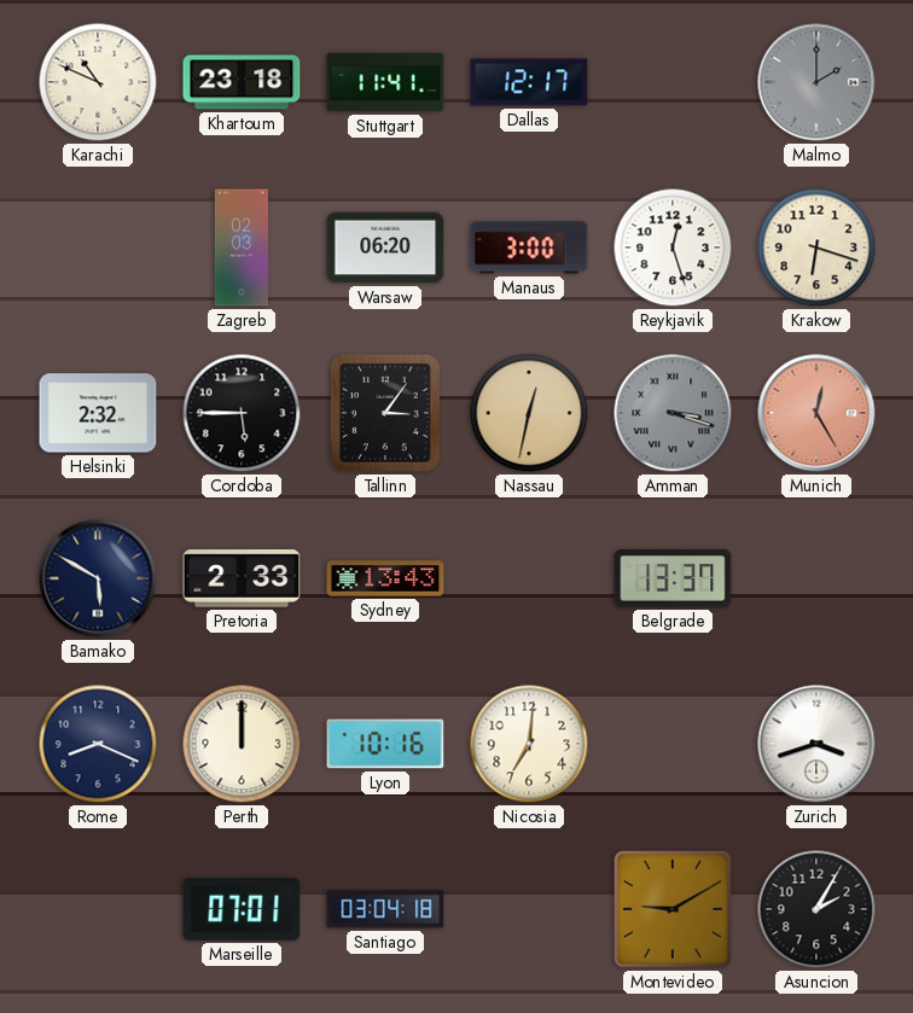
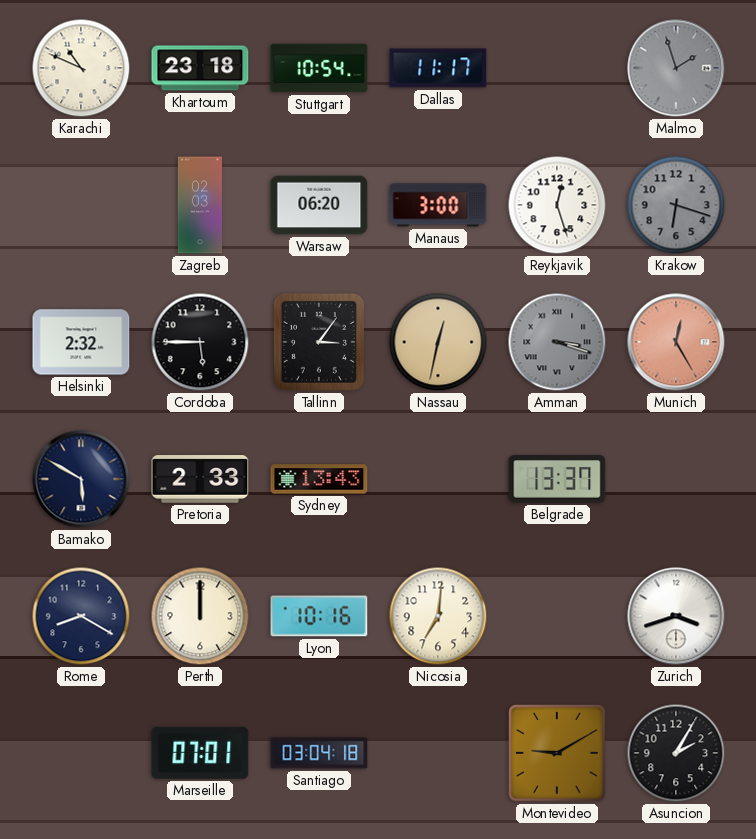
Stuttgart: 11:41 -> 10:54 (319, 68)
Dallas: 12:17 -> 11:17 (438, 68)
Malmo: 2:00 -> 1:57 (676, 68)
Krakow dial: cream -> grey (676, 205)
Rome: 8:19 -> 8:20 (81, 616)
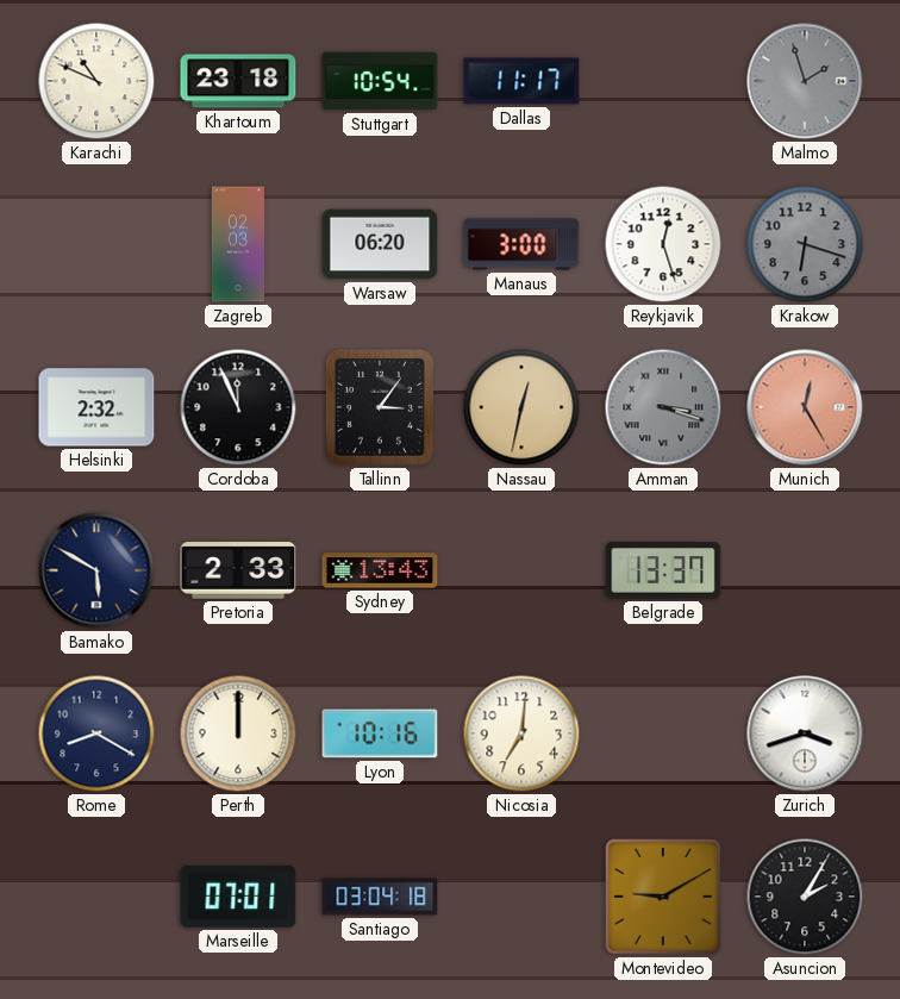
Cordoba: 5:45 -> 11:56 (238, 407)
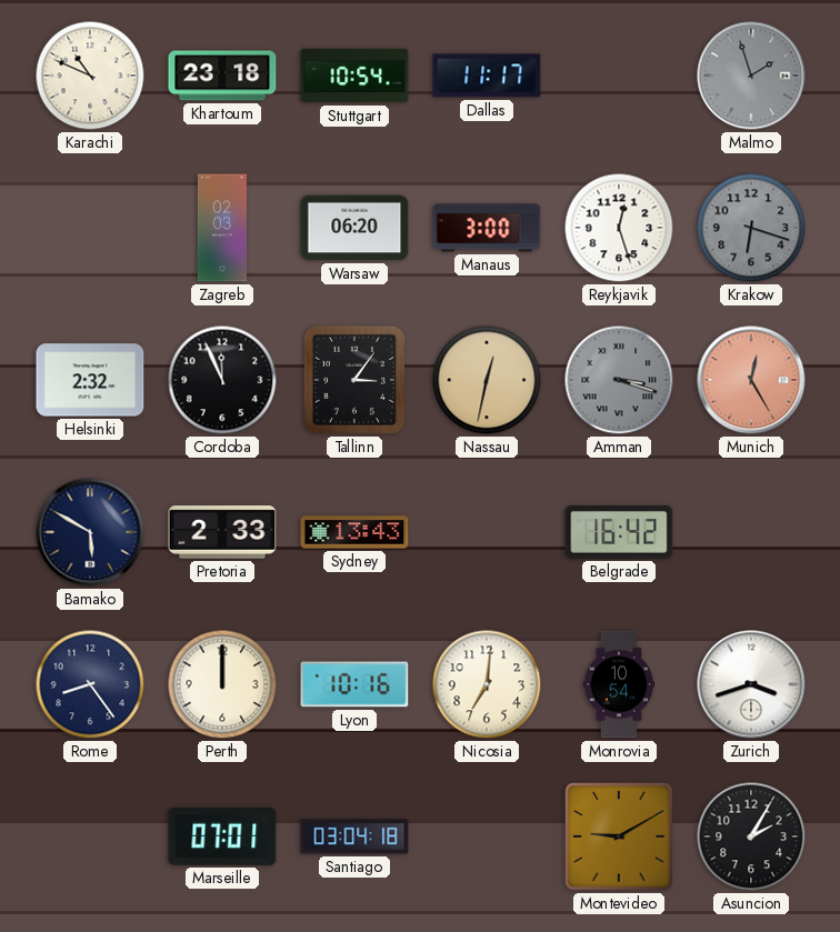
Belgrade: 13:37 -> 16:42 (619, 532)
Rome: 8:20 -> 8:24 (90, 684)
Monrovia: none -> 10:54 (618, 684)
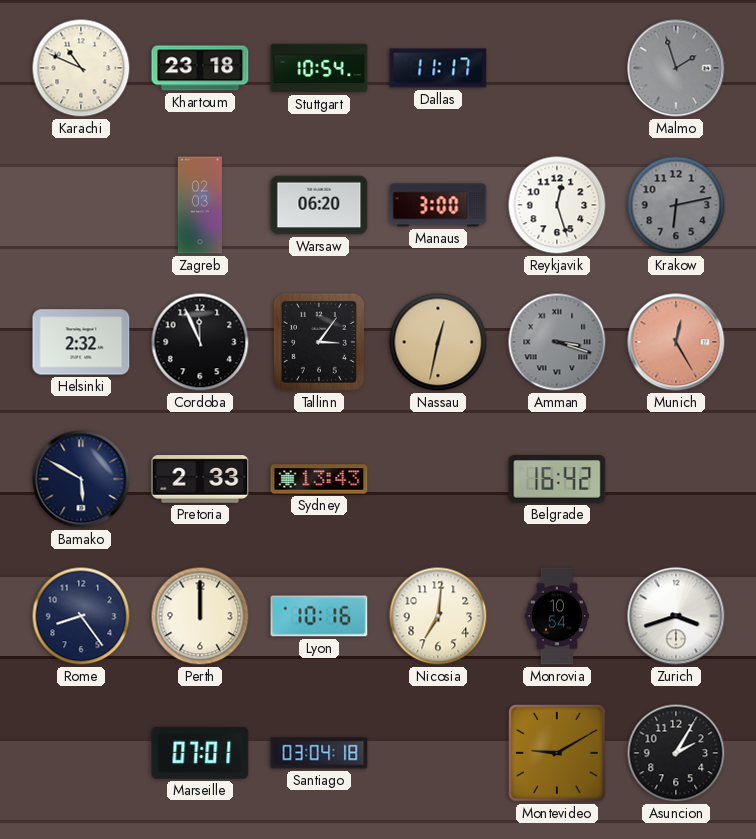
Krakow: 6:18 -> 6:13 (676, 205)
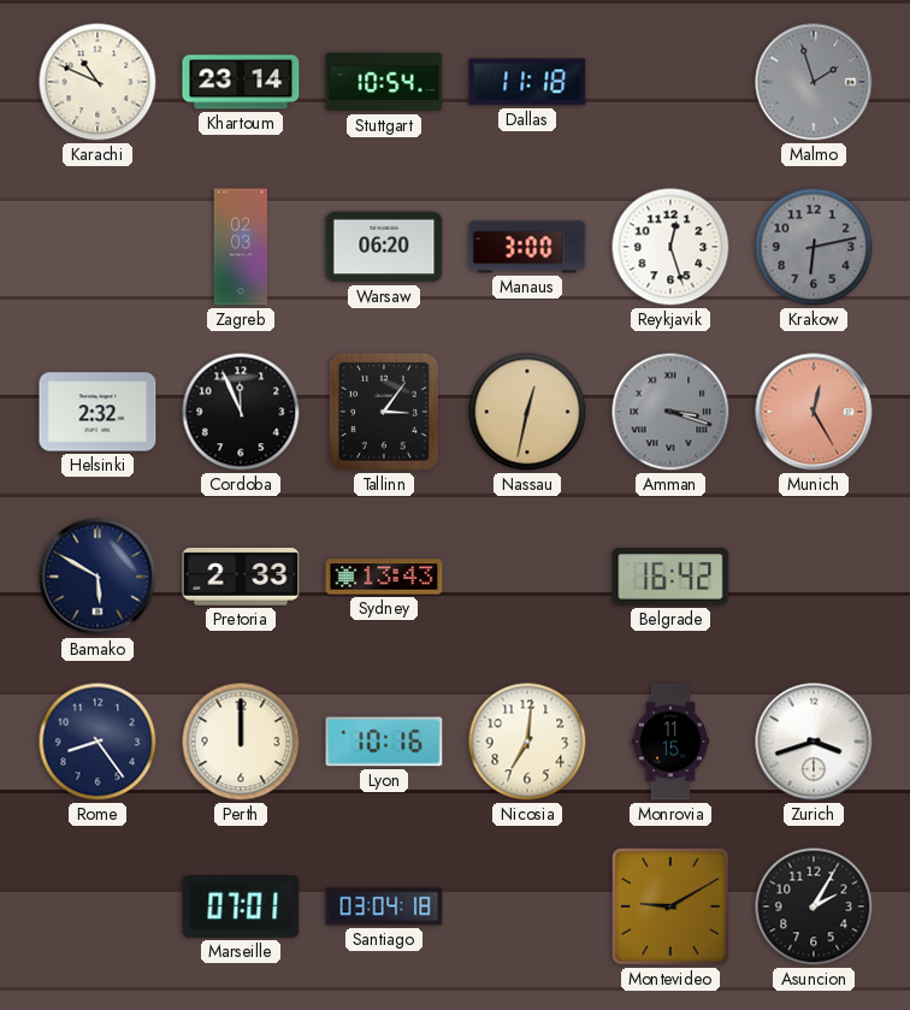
Khartoum: 23:18 -> 23:14 (241, 82)
Dallas: 11:17 -> 11:18 (527, 82)
Monrovia: 10:54 -> 11:15 (669, 742)
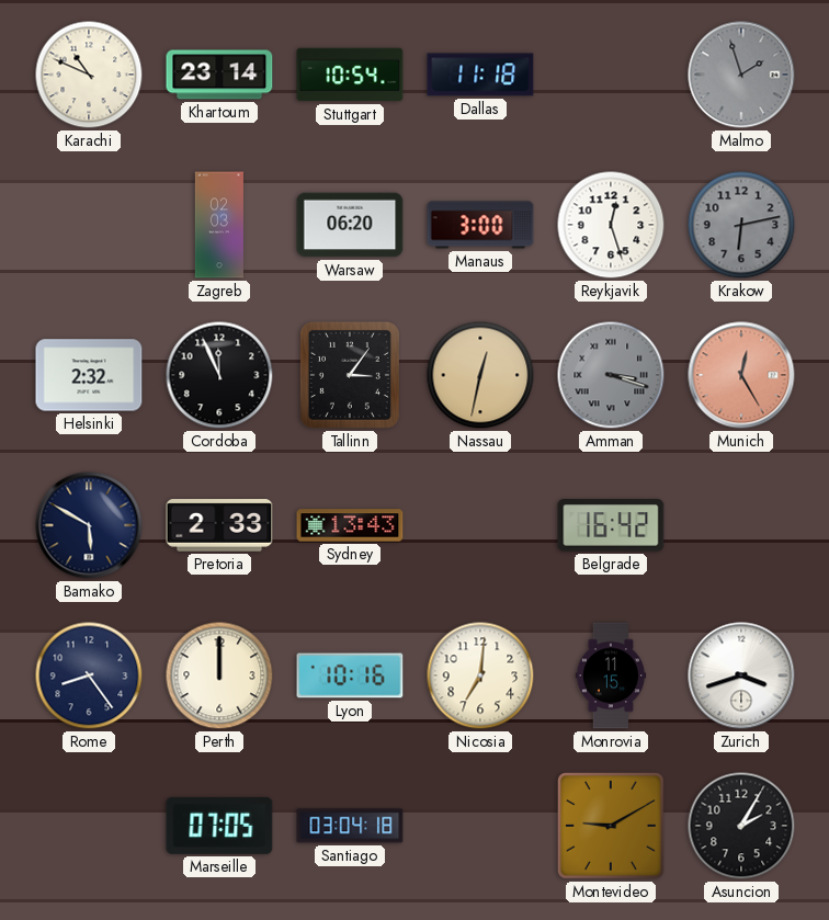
Marseille: 07:01 -> 07:05 (219, 826)
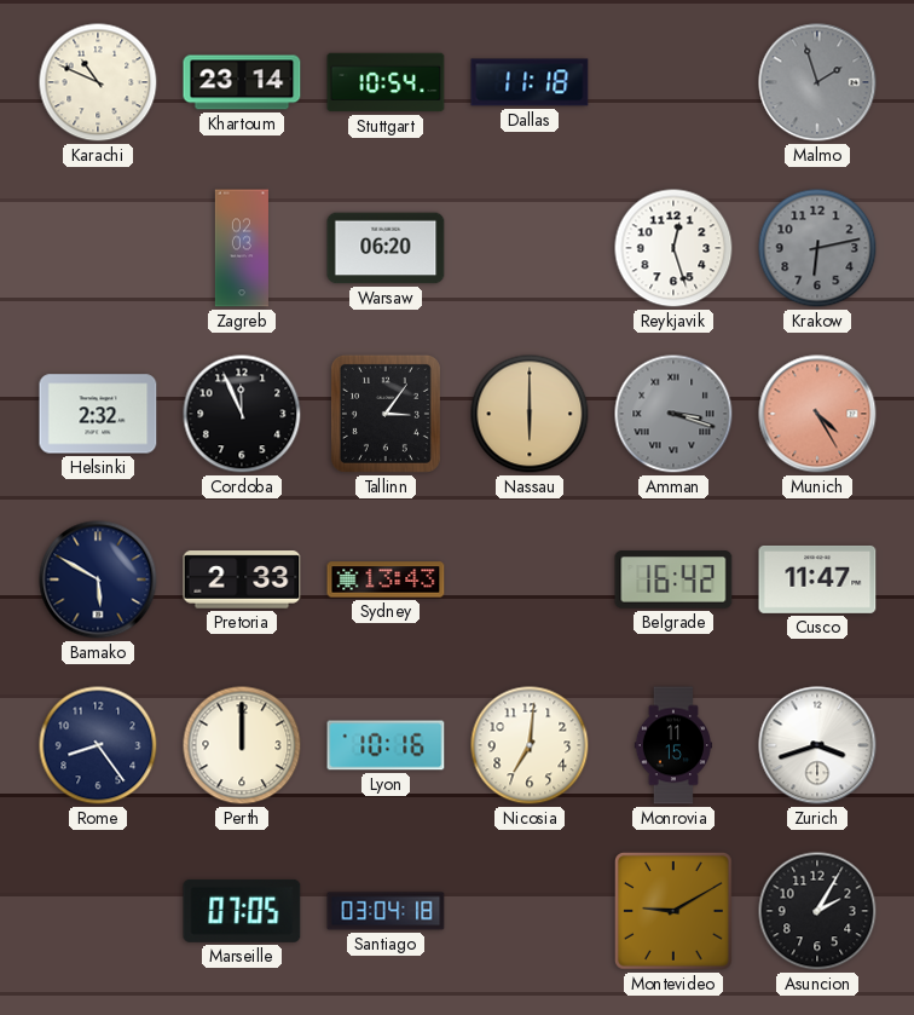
Manaus: 3:00 -> none (480, 225)
Nassau: 12:32 -> 6:00 (530, 414)
Munich: 12:25 -> 4:25 (817, 414)
Cusco: none -> 11:47 (817, 579)
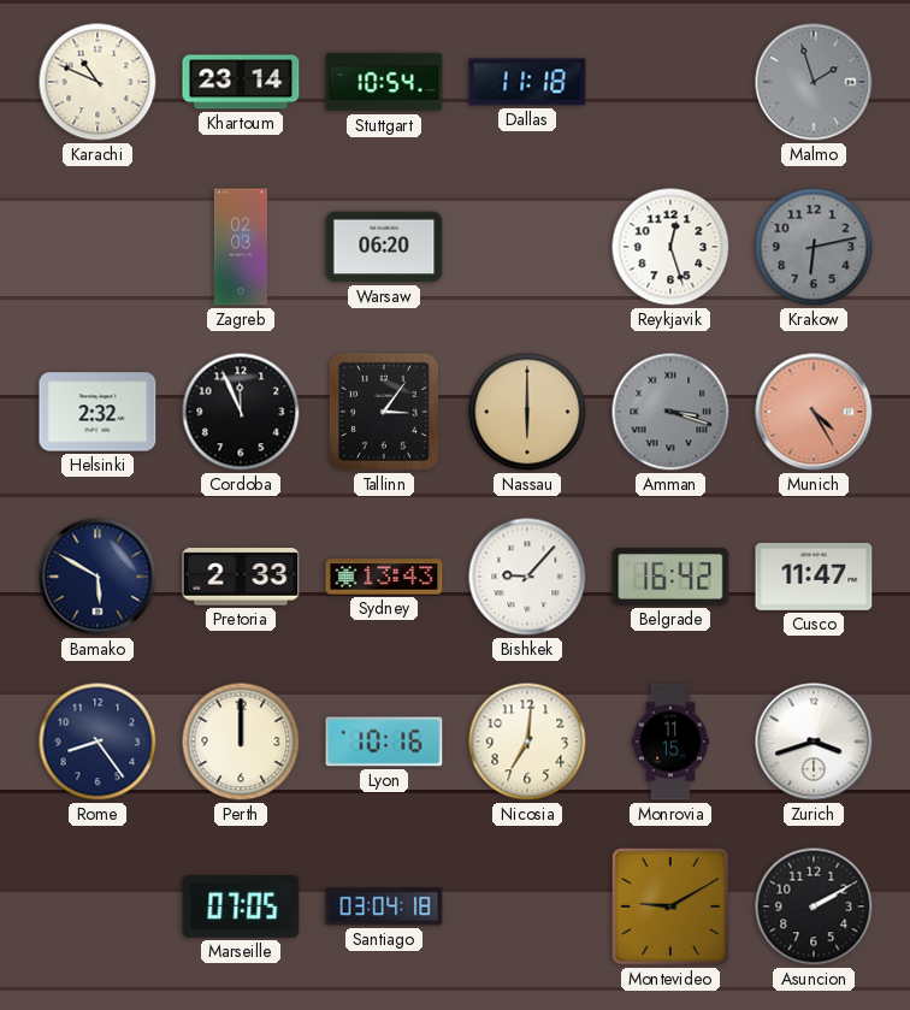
Bishkek: none -> 9:07 (527, 577)
Asuncion: 2:05 -> 2:10 (814, 906)
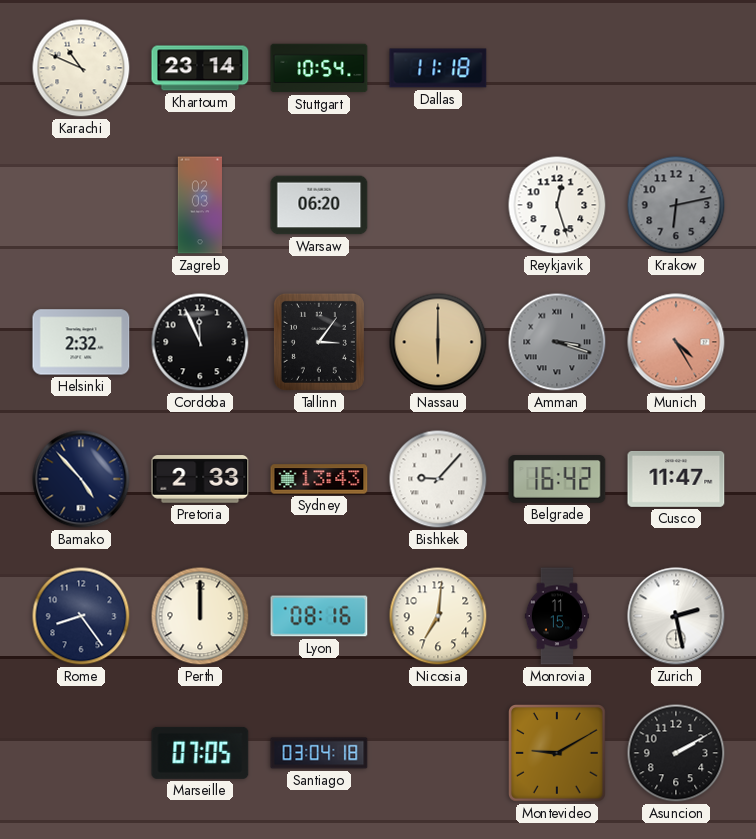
Malmo: 1:57 -> none (814, 82)
Bamako: 5:50 -> 4:53 (81, 479)
Lyon: 10:16 -> 08:16 (319, 616)
Zurich: 3:42 -> 2:28 (676, 616)
